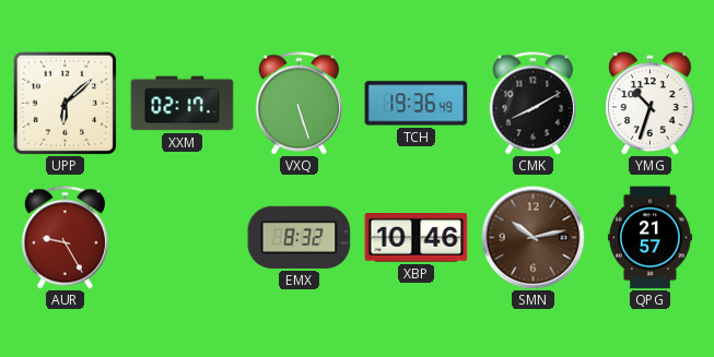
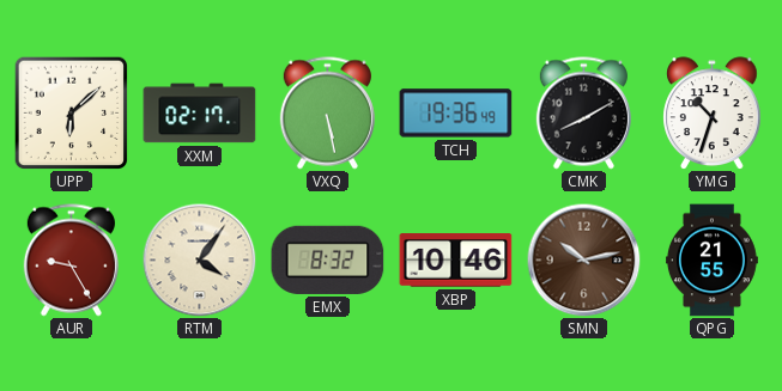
VXQ: 5:27 -> 5:28 (327, 114)
RTM: none -> 4:06 (199, 259)
QPG: 21:57 -> 21:55 (711, 261)
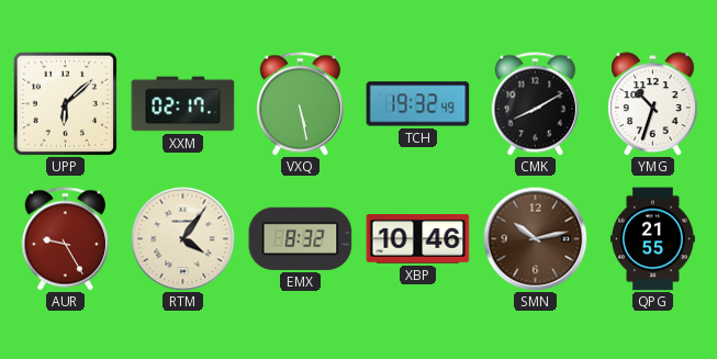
TCH: 19:36 -> 19:32 (418, 104)
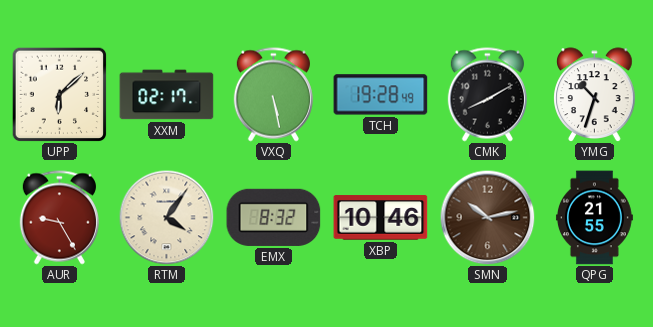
TCH: 19:32 -> 19:28 (381, 95)
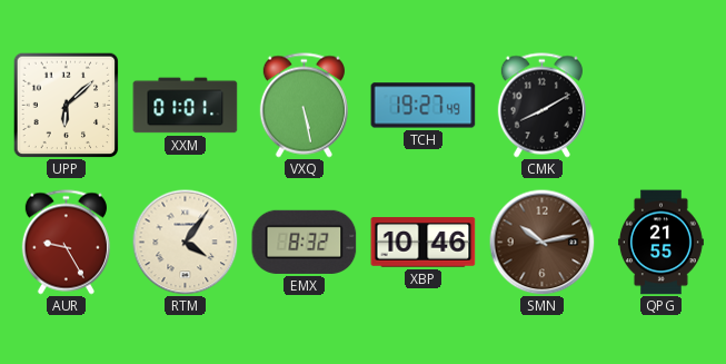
XXM: 02:17 -> 01:01 (186, 106)
TCH: 19:28 -> 19:27 (424, 106)
YMG: 10:33 -> none (595, 95)
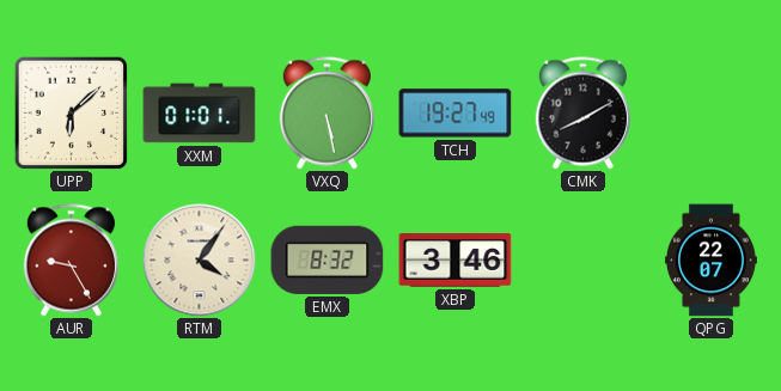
XBP: 10:46 -> 3:46 (456, 261)
SMN: 10:13 -> none (541, 242)
QPG: 21:55 -> 22:07 (710, 261)
